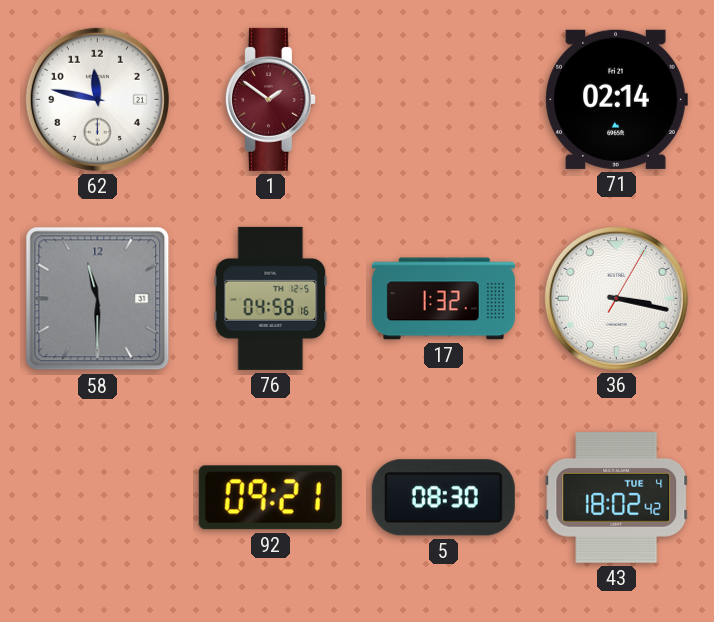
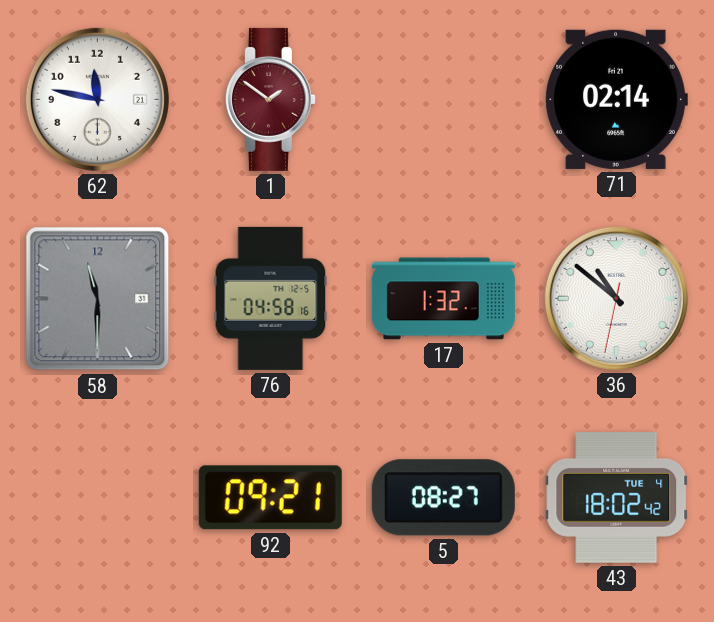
36: 3:17 -> 10:51 (616, 298)
5: 08:30 -> 08:27 (443, 498)
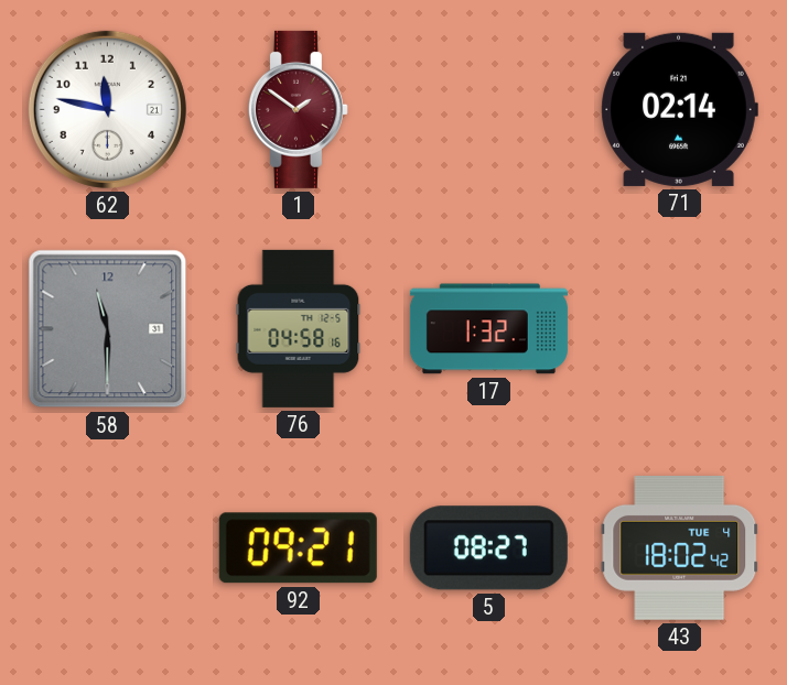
36: 10:51 -> none (616, 298)
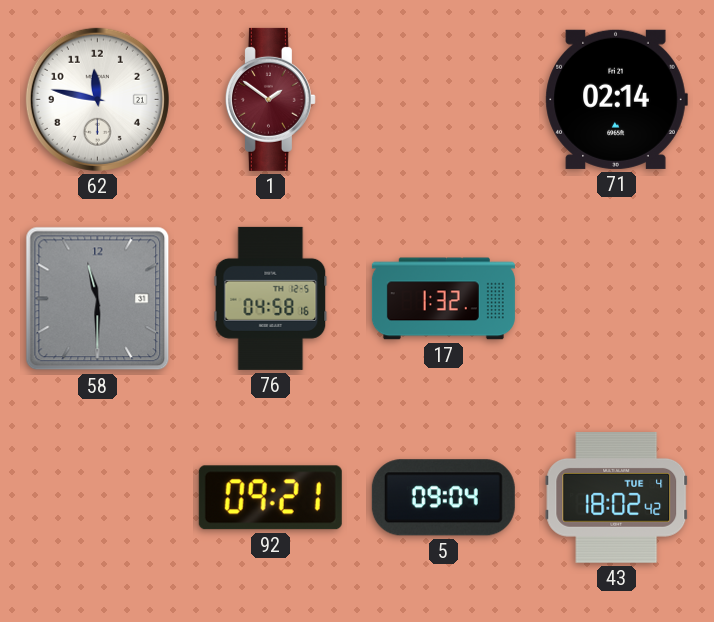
5: 08:27 -> 09:04 (443, 498)
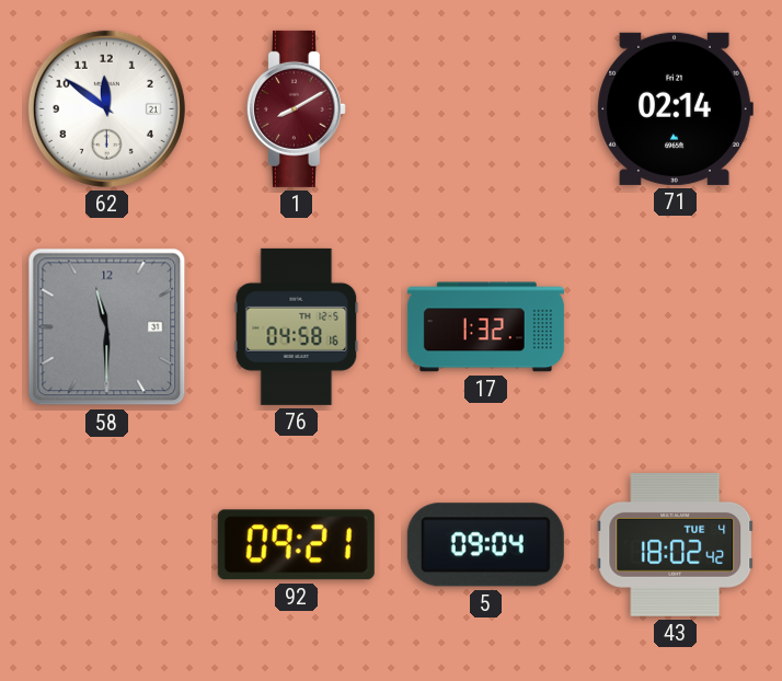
62: 11:47 -> 11:51 (106, 108)
1: 1:51 -> 8:10 (296, 108)
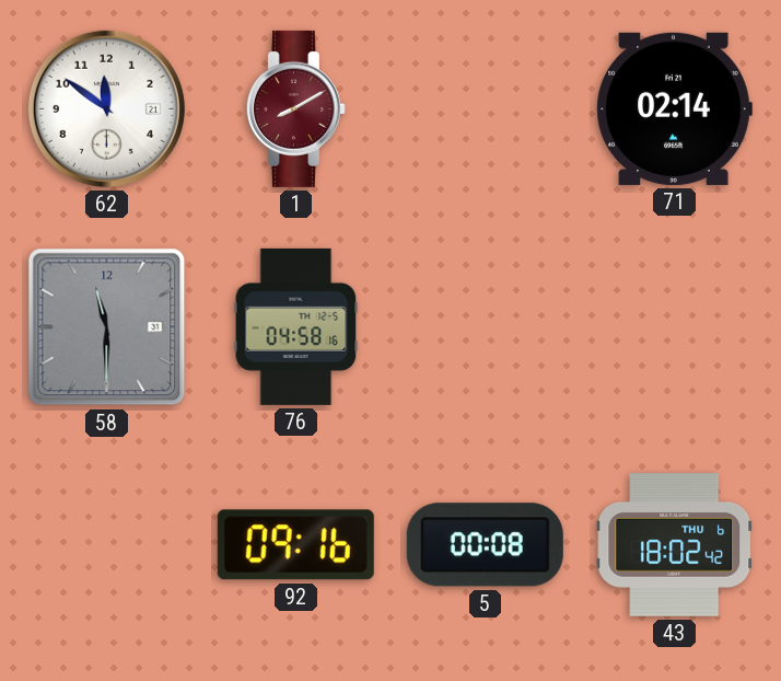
17: 1:32 -> none (485, 327)
92: 09:21 -> 09:16 (295, 545)
5: 09:04 -> 00:08 (485, 545)
43 date: TUE 4 -> THU 6 (675, 545)
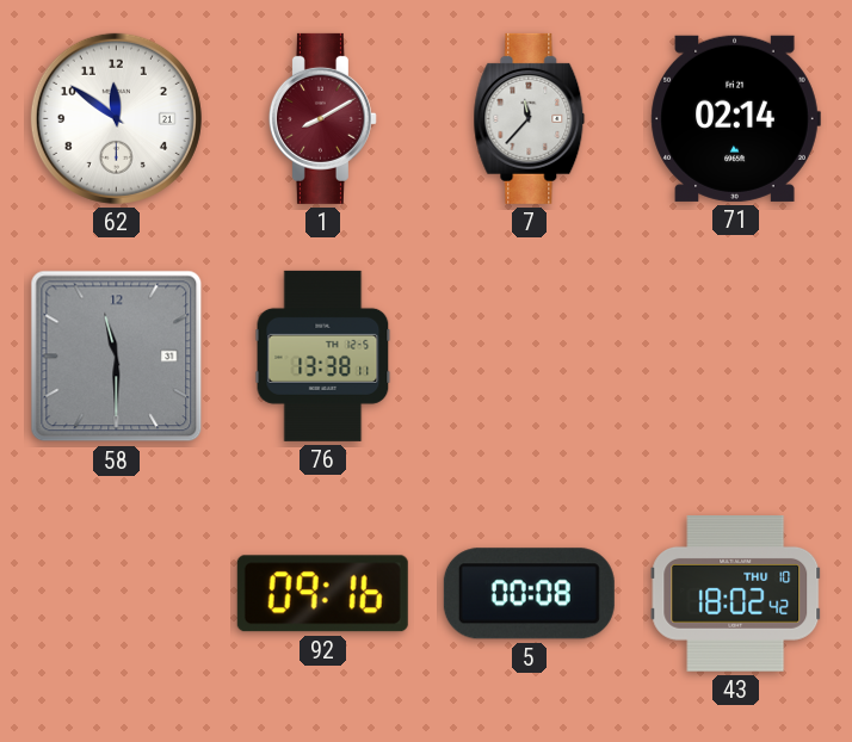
7: none -> 11:37 (530, 118)
76: 04:58 -> 13:38 (323, 355)
43 date: THU 6 -> THU 10 (736, 594)
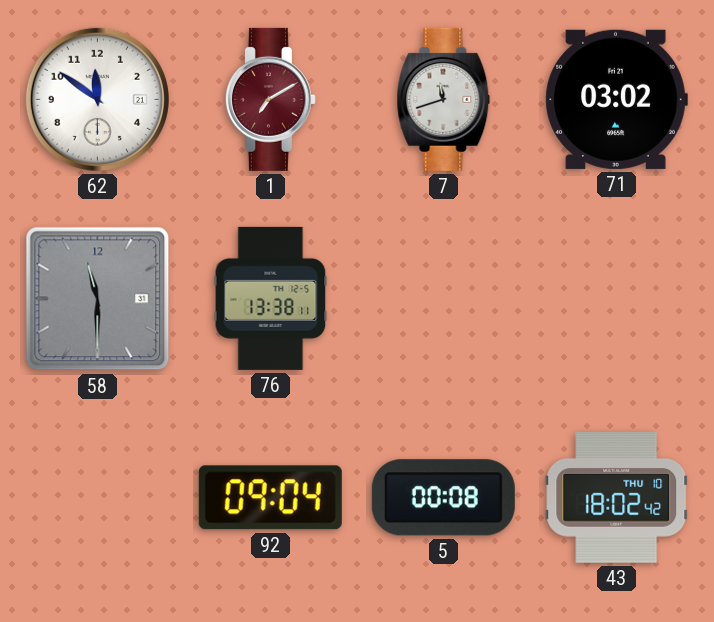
1: 8:10 -> 7:10 (270, 99)
7: 11:37 -> 11:42 (444, 99)
71: 02:14 -> 03:02 (616, 99)
92: 09:16 -> 09:04 (270, 498)
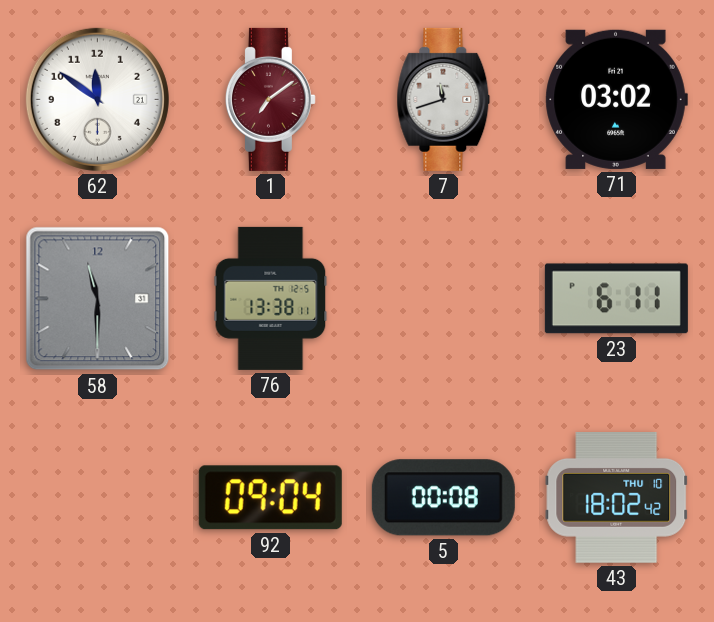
1: 7:10 -> 7:09 (270, 99)
23: none -> 6:11 (616, 299)
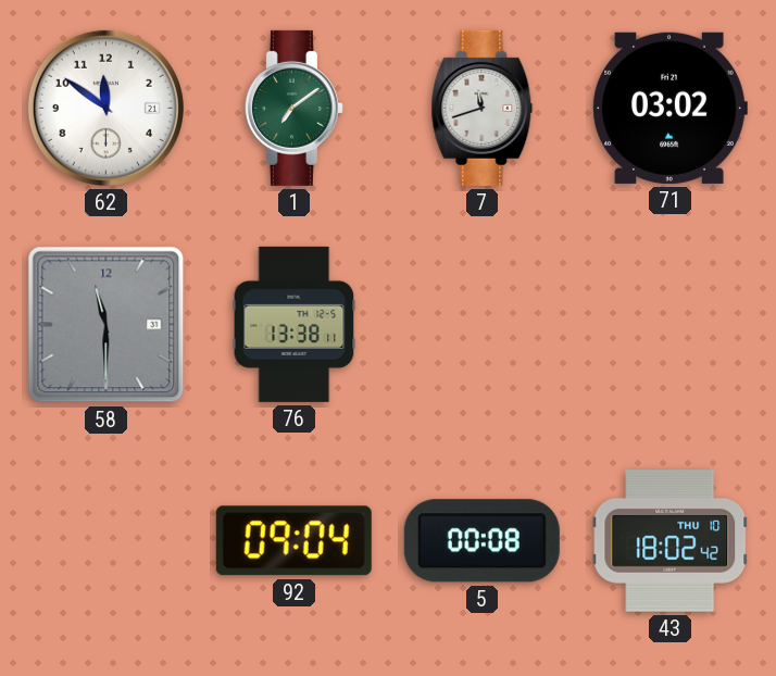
1 dial: burgundy -> green (293, 108)
23: 6:11 -> none (616, 299)
